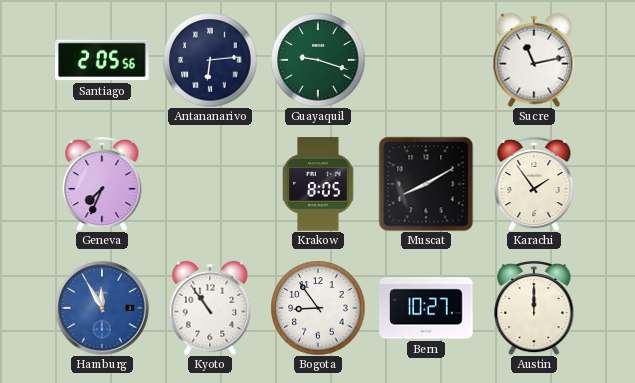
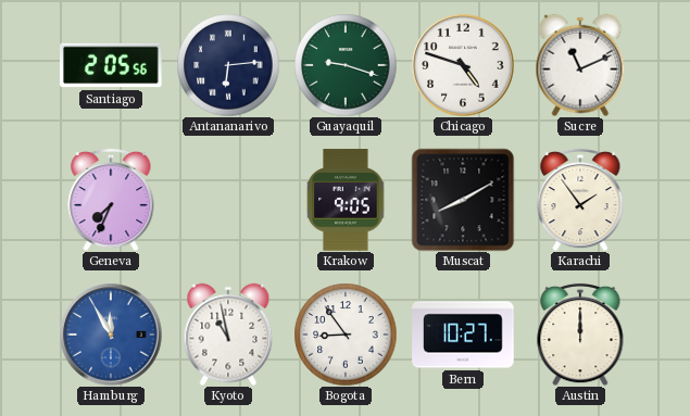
Chicago: none -> 4:48 (463, 65)
Sucre: 11:13 -> 11:11 (580, 65)
Krakow: 8:05 -> 9:05 (346, 200)
Kyoto: 10:54 -> 10:58 (228, 335)
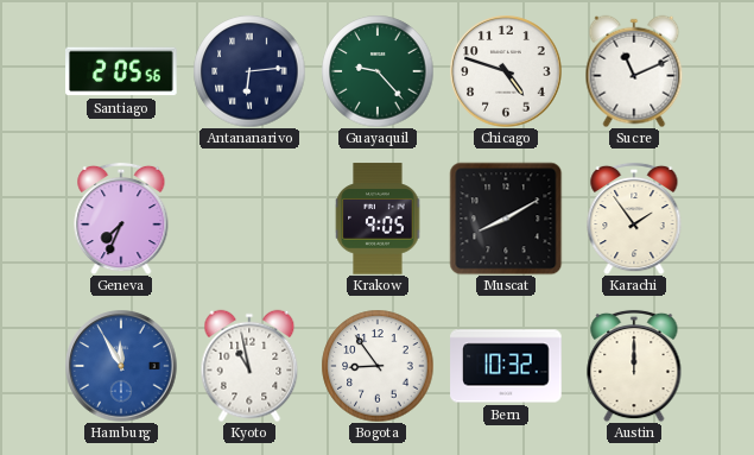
Guayaquil: 9:18 -> 9:23 (378, 71)
Bern: 10:27 -> 10:32 (506, 366)
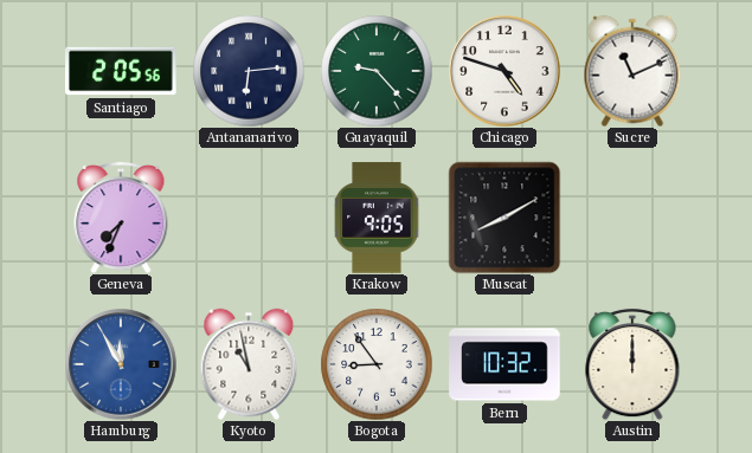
Karachi: 1:54 -> none (634, 219)
